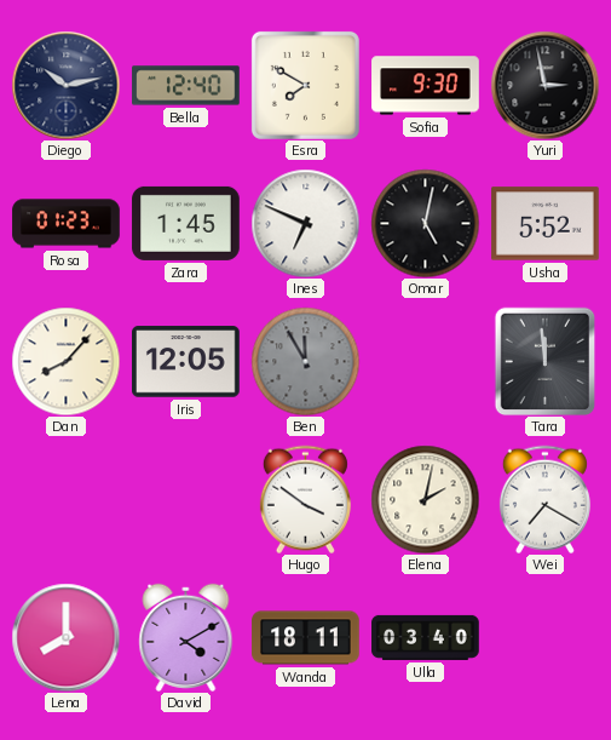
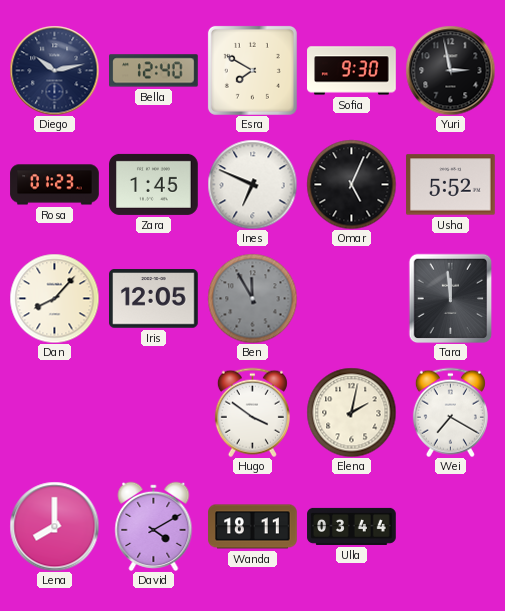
Omar: 5:02 -> 5:04 (351, 184)
Ulla: 03:40 -> 03:44 (352, 526)
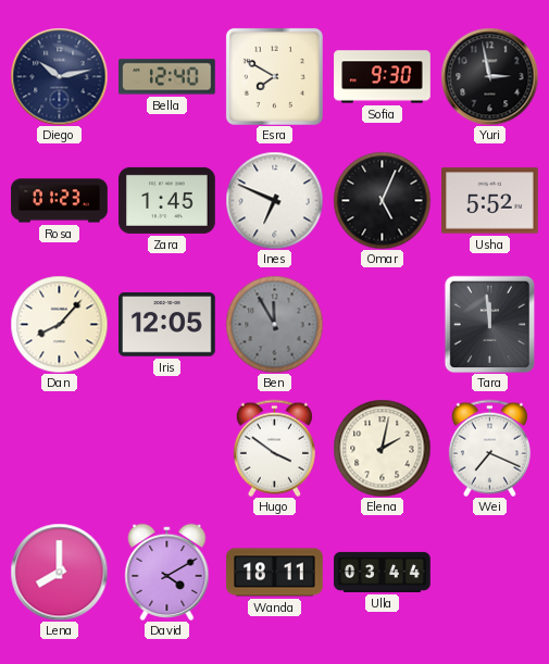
Wei: 7:20 -> 7:19 (489, 448)
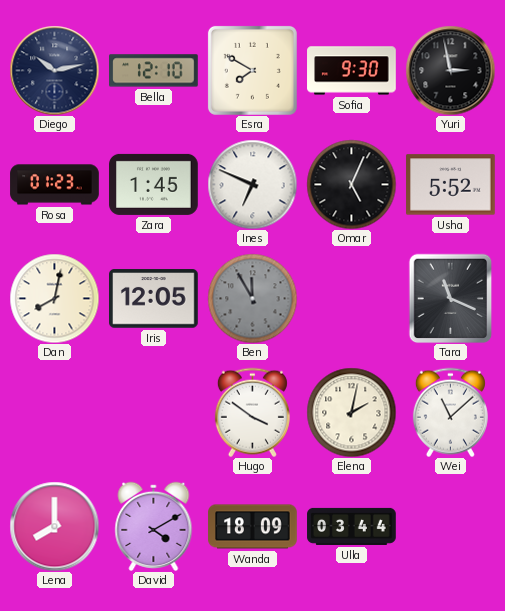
Bella: 12:40 -> 12:10 (154, 71)
Dan: 8:07 -> 8:02 (54, 298)
Tara: 11:59 -> 11:19 (451, 298)
Wei: 7:19 -> 11:08 (450, 412)
Wanda: 18:11 -> 18:09 (253, 527)
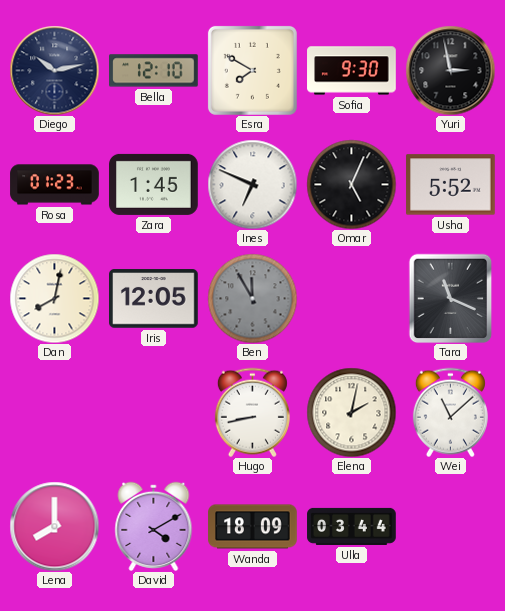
Hugo: 3:51 -> 8:43 (252, 412)
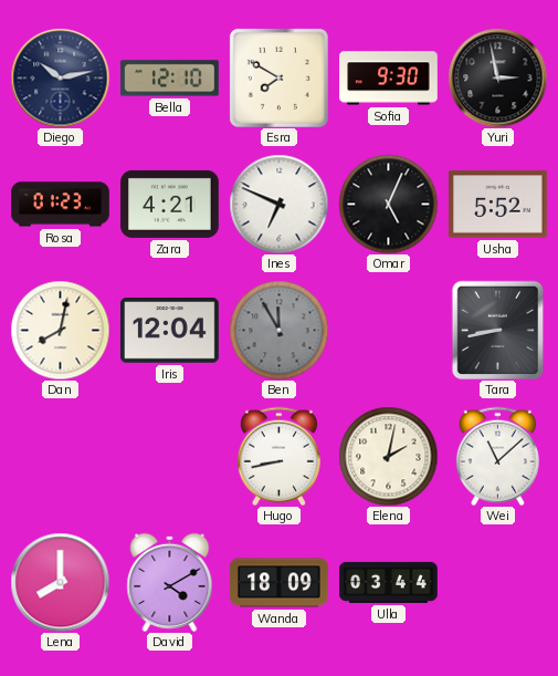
Zara: 1:45 -> 4:21 (170, 204)
Iris: 12:05 -> 12:04 (170, 331)
Tara: 11:19 -> 8:43 (498, 330)
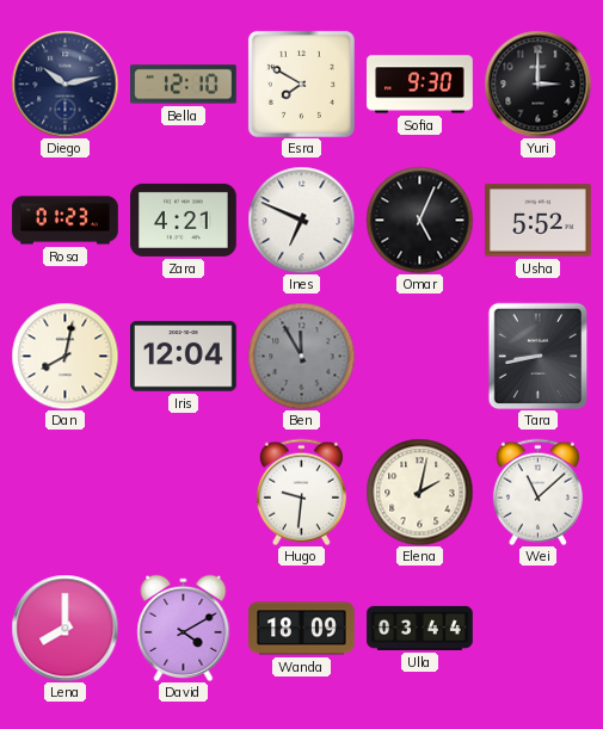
Yuri: 2:58 -> 3:00 (537, 84)
Hugo: 8:43 -> 9:31 (301, 492)
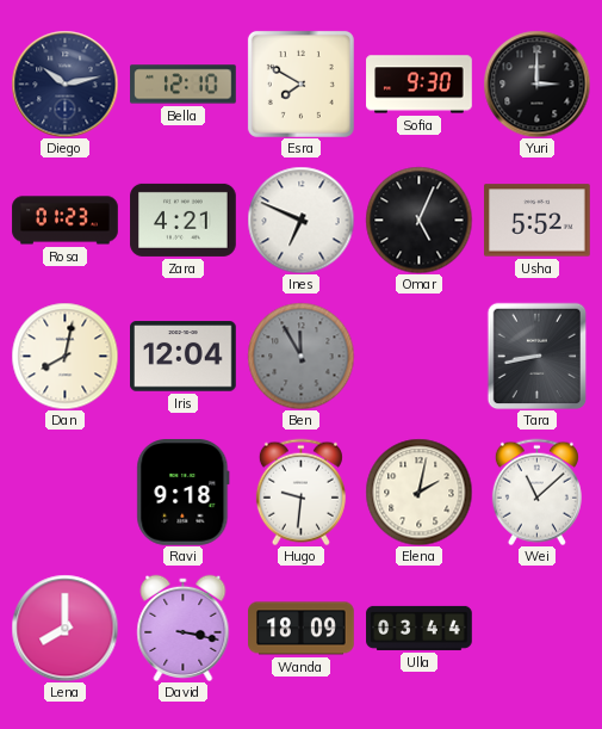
Ravi: none -> 9:18 (184, 493)
David: 4:10 -> 3:17 (184, 628)
